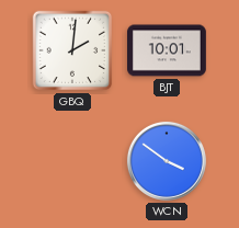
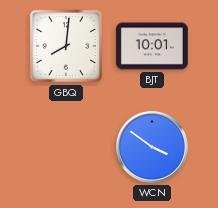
GBQ: 2:01 -> 8:01 (66, 46)
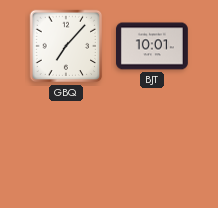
GBQ: 8:01 -> 7:07 (66, 46)
WCN: 3:51 -> none (152, 147)
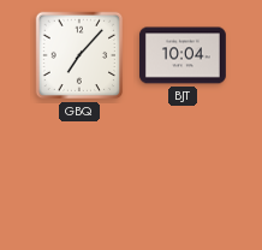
BJT: 10:01 -> 10:04 (184, 55)
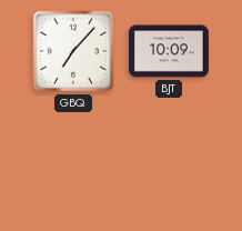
BJT: 10:04 -> 10:09 (170, 51)
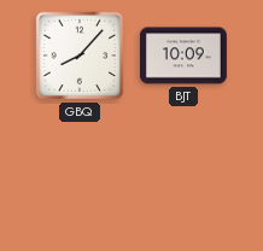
GBQ: 7:07 -> 8:07 (80, 56)
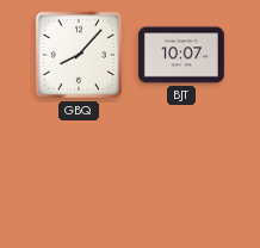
BJT: 10:09 -> 10:07 (182, 55)
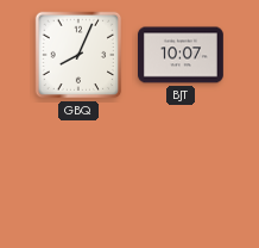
GBQ: 8:07 -> 8:04 (78, 55)
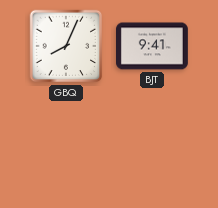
BJT: 10:07 -> 9:41 (153, 46)
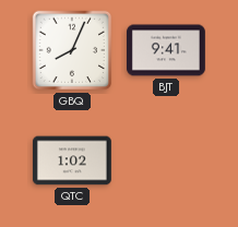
QTC: none -> 1:02 (72, 160)
